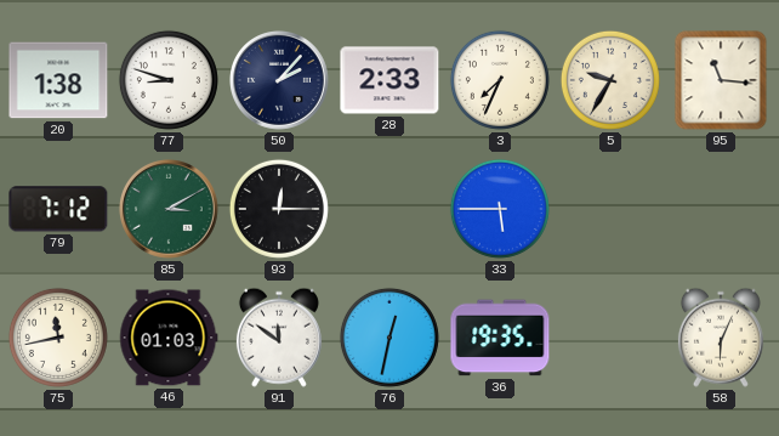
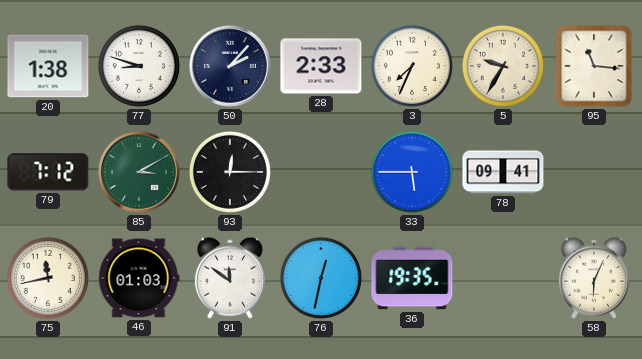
78: none -> 09:41 (503, 172)
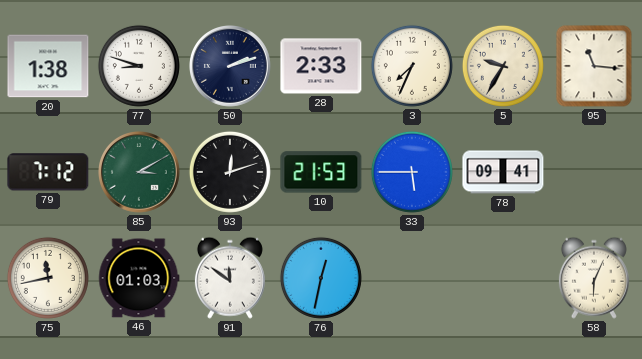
50: 2:07 -> 2:12 (231, 67)
93: 12:15 -> 12:12 (230, 172)
10: none -> 21:53 (321, 172)
36: 19:35 -> none (412, 278)
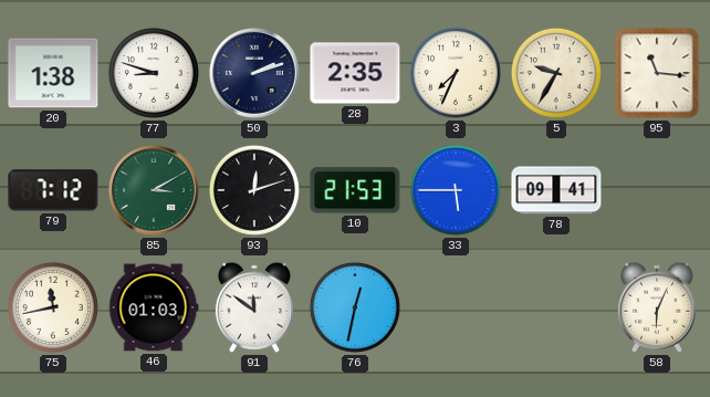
28: 2:33 -> 2:35 (355, 73)
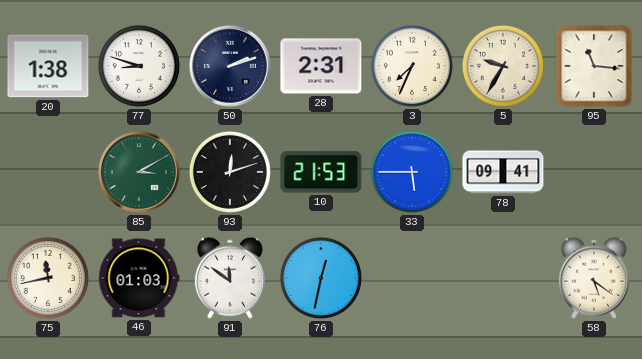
28: 2:35 -> 2:31 (321, 66)
79: 7:12 -> none (53, 190)
58: 6:04 -> 5:21 (594, 278)
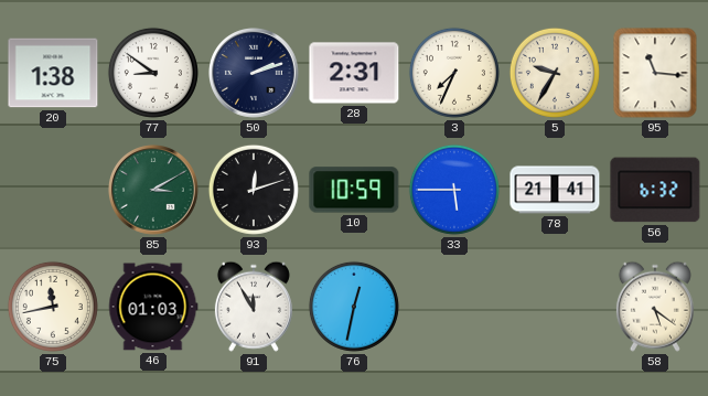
77: 8:48 -> 8:51 (153, 73)
10: 21:53 -> 10:59 (354, 190)
78: 09:41 -> 21:41 (555, 190)
56: none -> 6:32 (655, 190)
91: 11:51 -> 11:55 (254, 307)
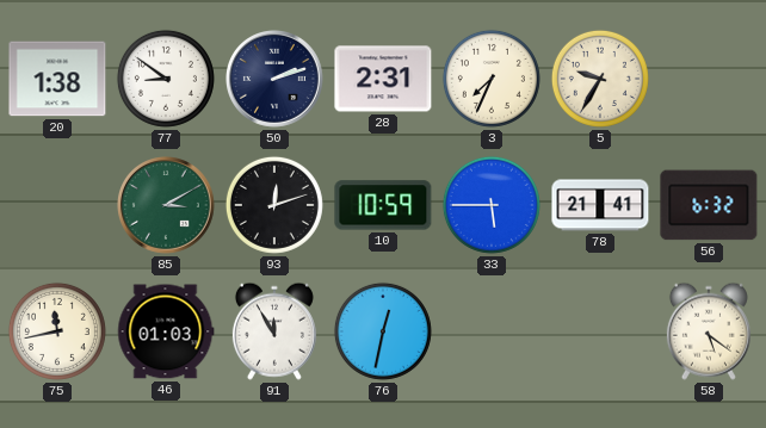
95: 11:16 -> none (655, 73)
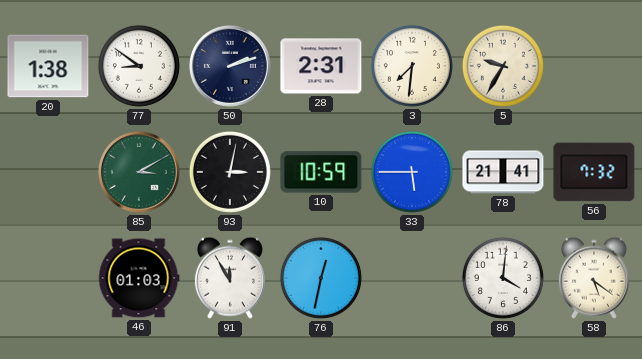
3: 7:34 -> 7:31 (412, 66)
93: 12:12 -> 3:02 (230, 172)
56: 6:32 -> 7:32 (594, 172)
75: 11:43 -> none (57, 331)
86: none -> 4:01 (503, 278)
